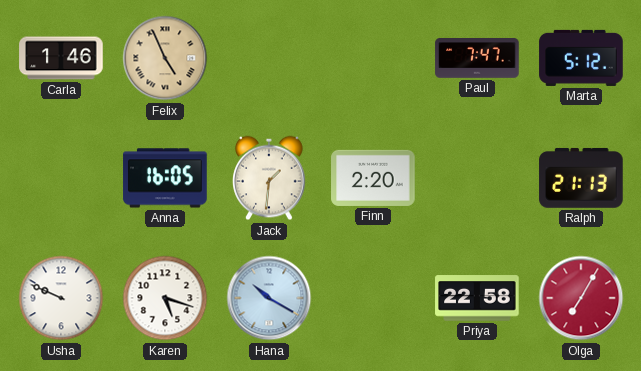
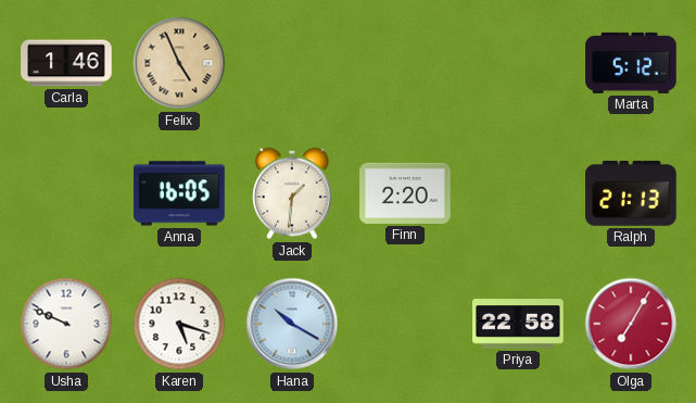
Paul: 7:47 -> none (477, 59)
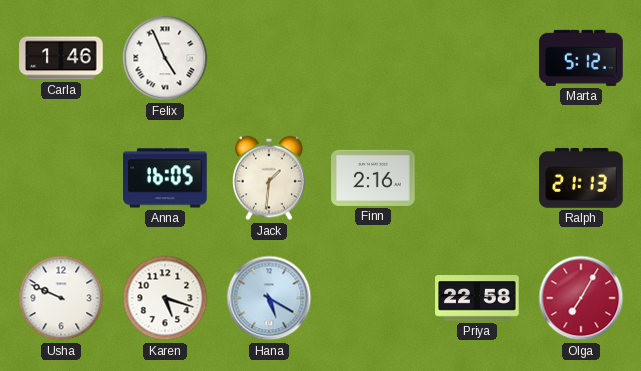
Felix dial: champagne -> white (165, 58)
Finn: 2:20 -> 2:16 (373, 178)
Hana: 10:20 -> 5:20 (269, 298)
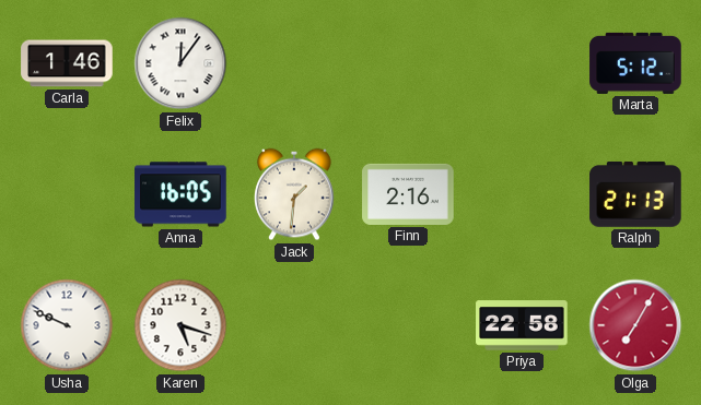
Felix: 4:56 -> 12:06 (180, 63)
Hana: 5:20 -> none (269, 298)
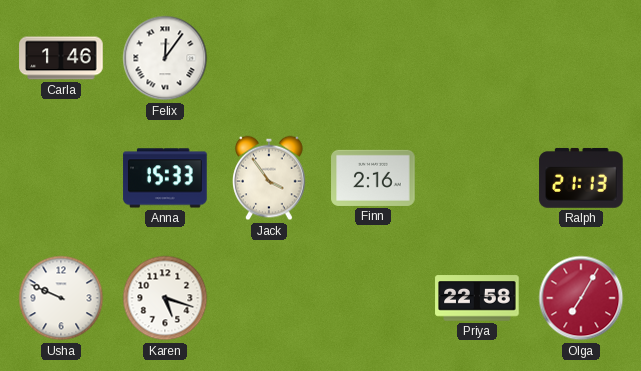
Marta: 5:12 -> none (635, 63)
Anna: 16:05 -> 15:33 (165, 178)
Jack: 1:31 -> 3:54 (269, 178)
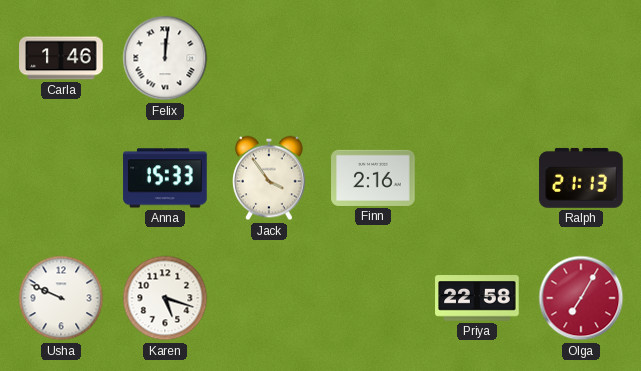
Felix: 12:06 -> 12:01 (165, 58)
